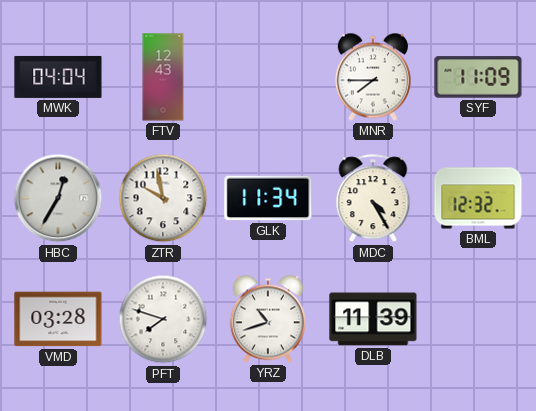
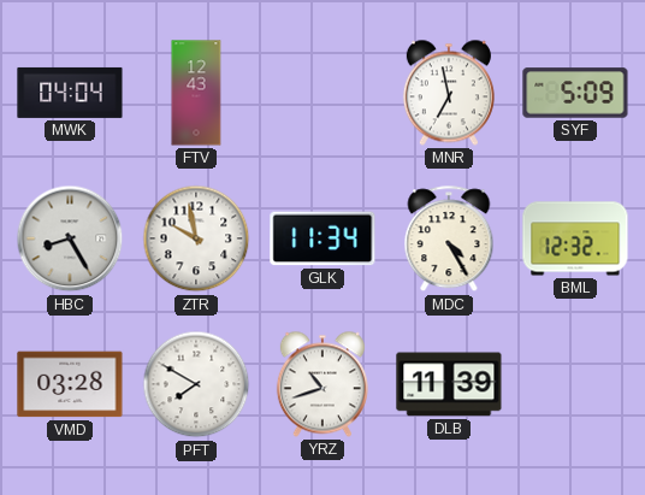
MNR: 7:45 -> 6:58 (449, 93)
SYF: 11:09 -> 5:09 (575, 93)
HBC: 12:35 -> 8:25 (70, 238)
PFT: 7:48 -> 7:50 (196, 384)
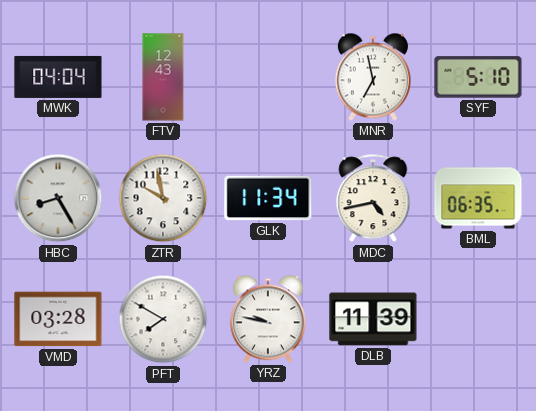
SYF: 5:09 -> 5:10 (478, 77)
MDC: 4:25 -> 4:43 (373, 199)
BML: 12:32 -> 06:35 (478, 198)
YRZ: 10:42 -> 9:47 (268, 319)
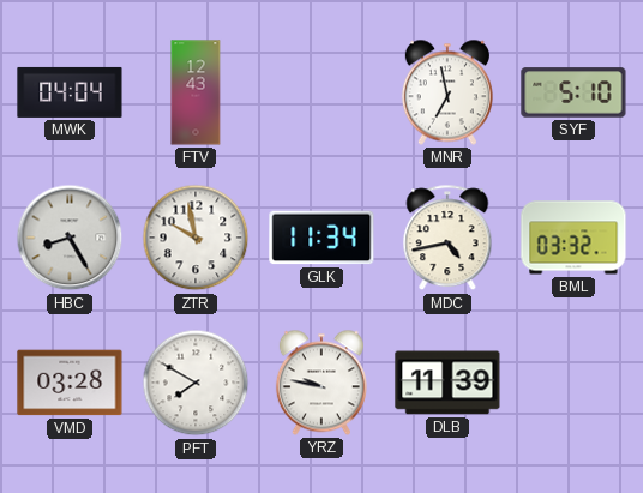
BML: 06:35 -> 03:32 (573, 238)
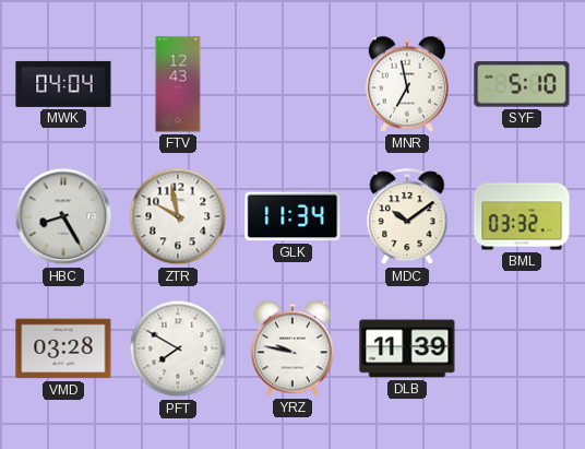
MDC: 4:43 -> 10:09 (407, 217)
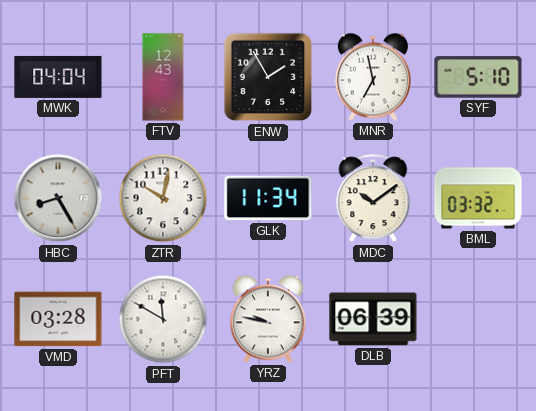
ENW: none -> 1:55 (268, 77)
ZTR: 9:58 -> 10:02 (163, 198)
PFT: 7:50 -> 11:50 (163, 319)
DLB: 11:39 -> 06:39 (373, 319)
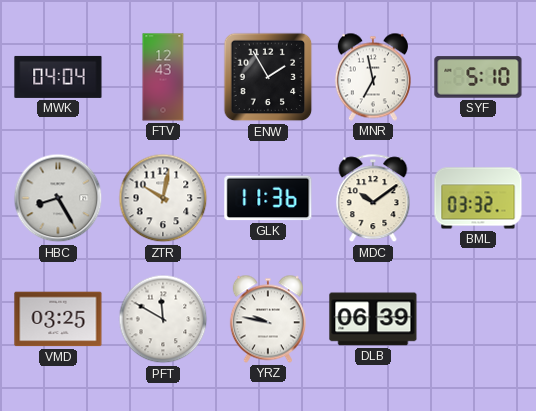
GLK: 11:34 -> 11:36 (268, 198)
VMD: 03:28 -> 03:25 (58, 319)
